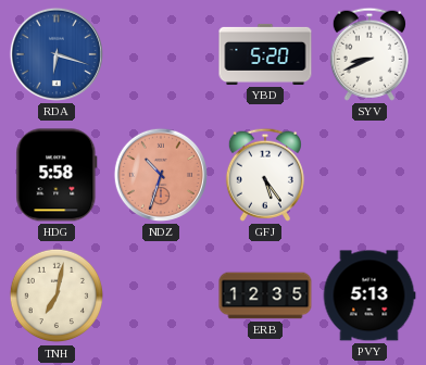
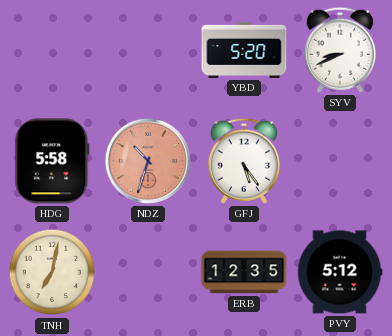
RDA: 6:18 -> none (57, 54)
PVY: 5:13 -> 5:12 (340, 272)
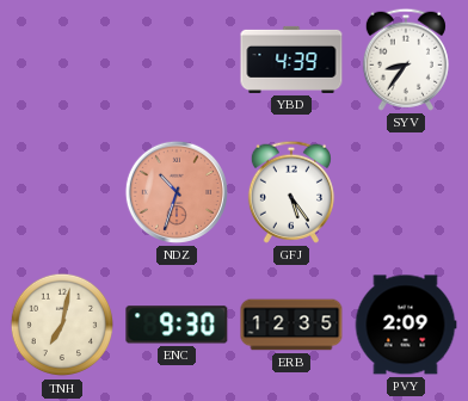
YBD: 5:20 -> 4:39 (291, 60)
SYV: 8:41 -> 8:36 (406, 60)
HDG: 5:58 -> none (52, 161)
ENC: none -> 9:30 (177, 325)
PVY: 5:12 -> 2:09 (406, 325)
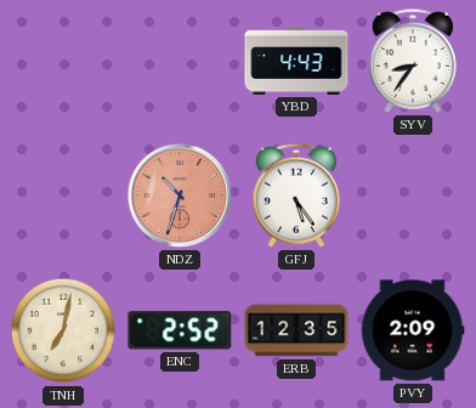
YBD: 4:39 -> 4:43 (296, 61)
ENC: 9:30 -> 2:52 (180, 330)
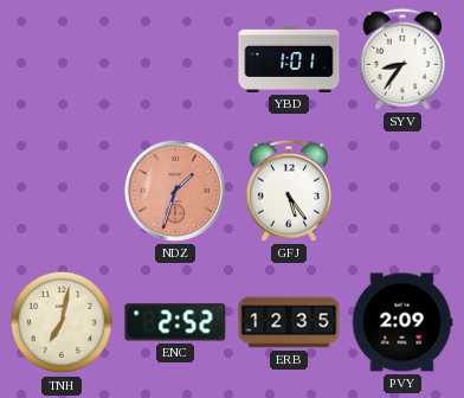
YBD: 4:43 -> 1:01 (289, 59)
NDZ: 10:33 -> 1:33 (175, 191)
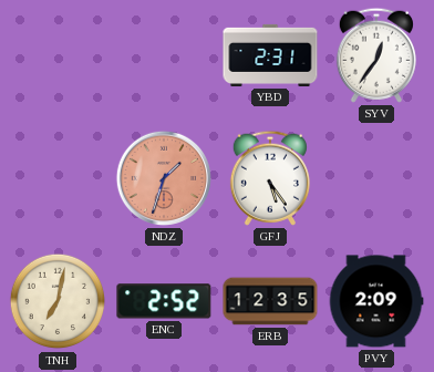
YBD: 1:01 -> 2:31 (270, 55)
SYV: 8:36 -> 12:36 (376, 55)
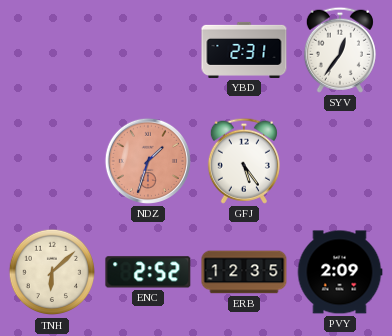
TNH: 7:02 -> 6:08 (52, 272)
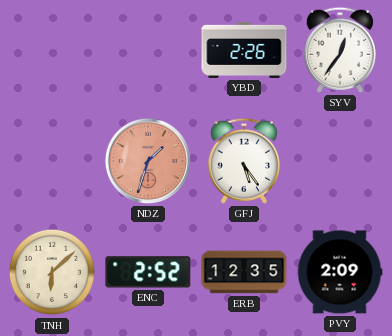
YBD: 2:31 -> 2:26 (244, 50)
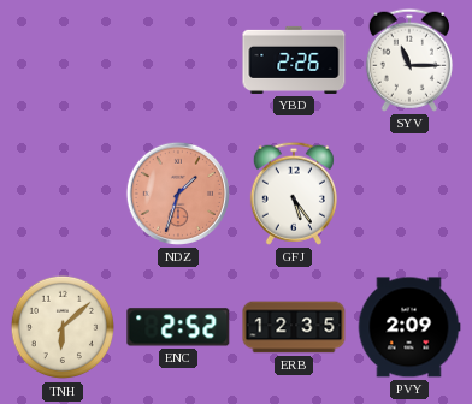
SYV: 12:36 -> 11:15 (409, 60)
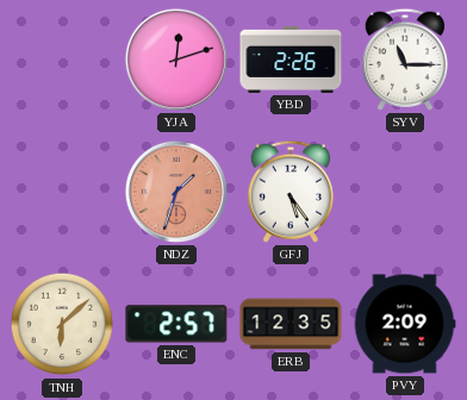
YJA: none -> 12:12 (176, 60)
ENC: 2:52 -> 2:57 (176, 324)
